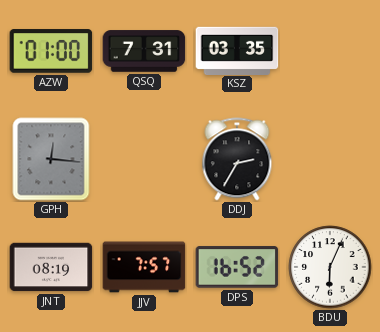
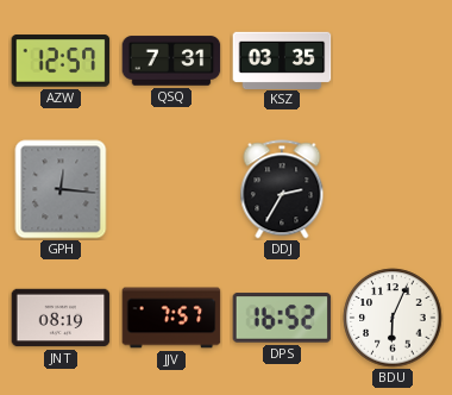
AZW: 01:00 -> 12:57 (61, 61)
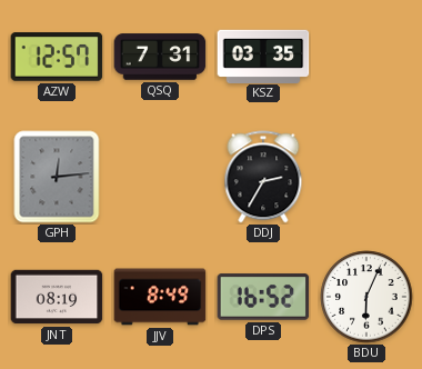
GPH: 12:16 -> 12:14 (57, 177)
JJV: 7:57 -> 8:49 (160, 297)
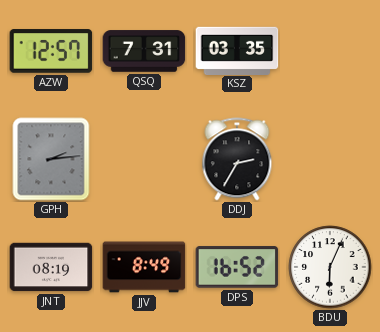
GPH: 12:14 -> 2:14 (51, 159)
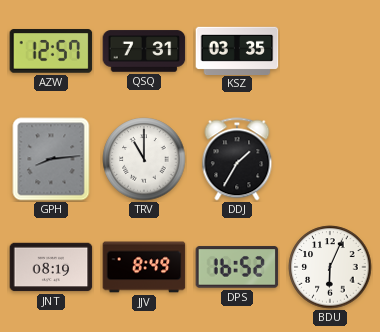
GPH: 2:14 -> 8:14 (51, 159)
TRV: none -> 11:00 (144, 159)
DDJ: 2:35 -> 1:35 (237, 159)
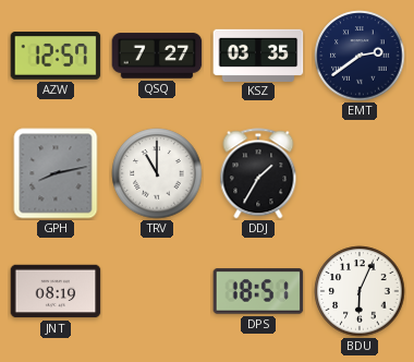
QSQ: 7:31 -> 7:27 (157, 56)
EMT: none -> 2:39 (360, 56)
GPH: 8:14 -> 8:13 (56, 173)
JJV: 8:49 -> none (144, 267)
DPS: 16:52 -> 18:51 (258, 291)
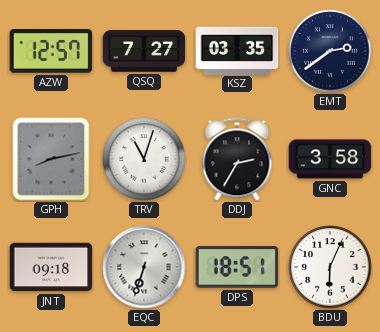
TRV: 11:00 -> 11:03 (144, 159)
DDJ: 1:35 -> 2:35 (237, 159)
GNC: none -> 3:58 (330, 159)
JNT: 08:19 -> 09:18 (51, 267)
EQC: none -> 6:33 (144, 267)
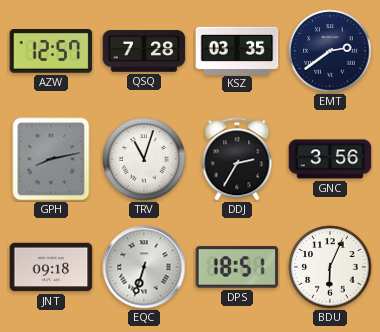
QSQ: 7:27 -> 7:28 (144, 51)
GNC: 3:58 -> 3:56 (330, 159)
